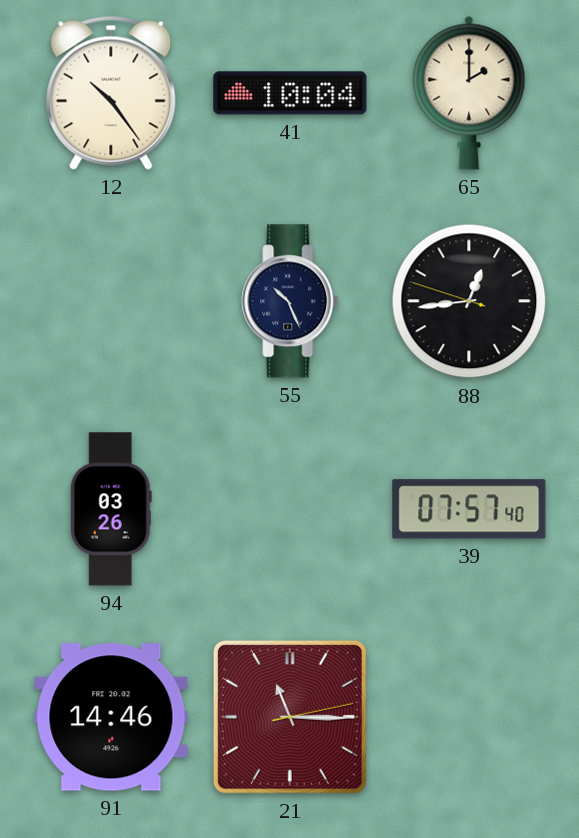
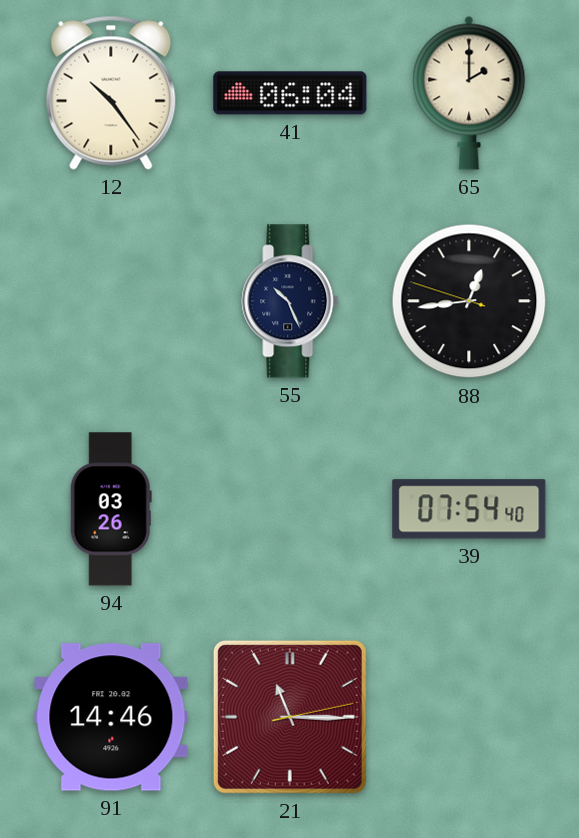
41: 10:04 -> 06:04 (290, 93)
39: 07:57 -> 07:54 (469, 509)
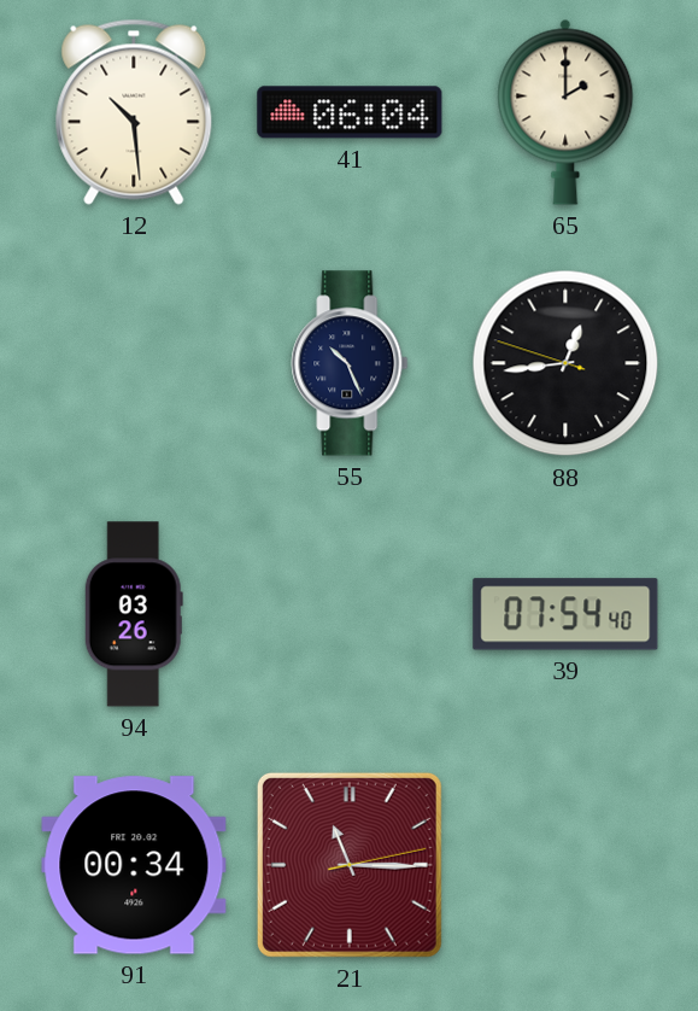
12: 10:24 -> 10:29 (134, 112)
91: 14:46 -> 00:34 (134, 865)
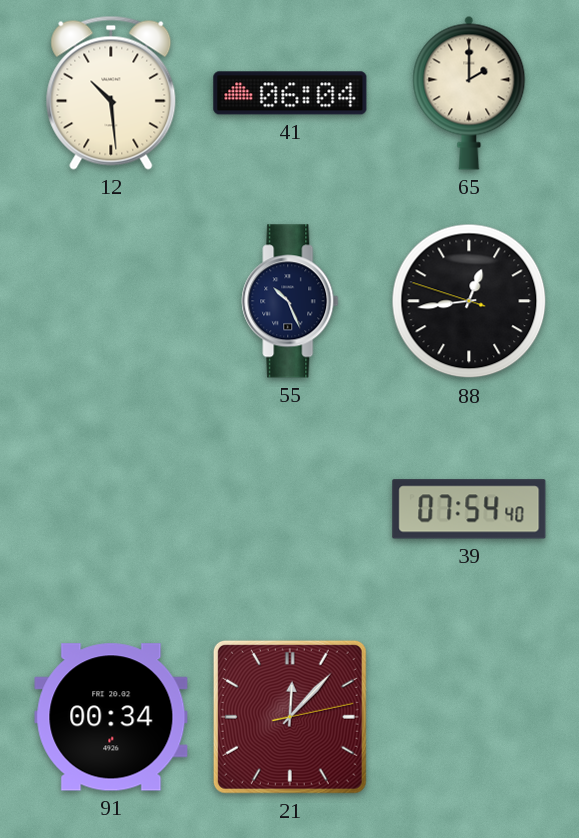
94: 03:26 -> none (134, 614)
21: 11:15 -> 12:07 (290, 717)
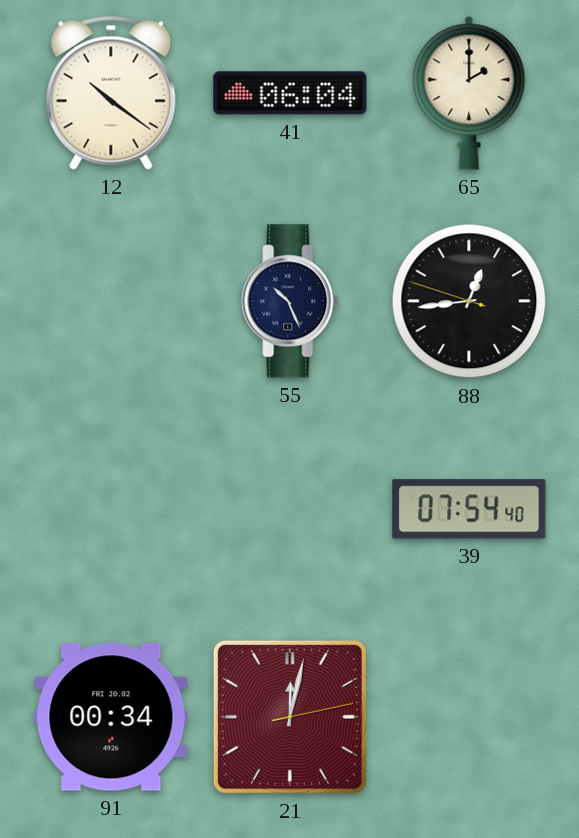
12: 10:29 -> 10:21 (111, 93)
21: 12:07 -> 12:02 (290, 717)
